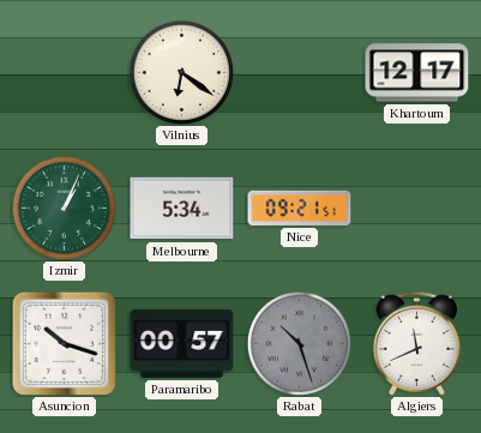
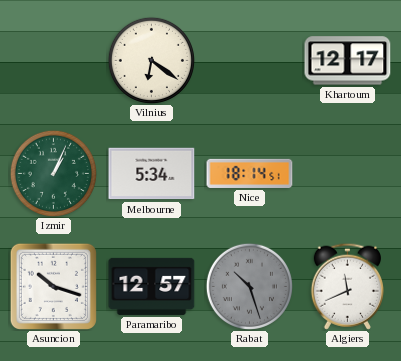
Nice: 09:21 -> 18:14 (250, 173)
Paramaribo: 00:57 -> 12:57 (152, 286)
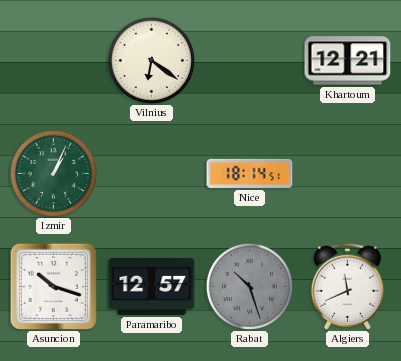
Khartoum: 12:17 -> 12:21 (348, 61)
Melbourne: 5:34 -> none (152, 174)
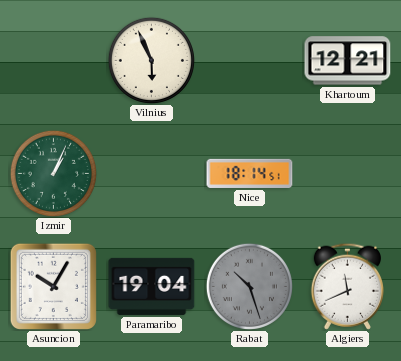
Vilnius: 6:21 -> 5:56 (151, 60)
Asuncion: 10:18 -> 10:05 (53, 286)
Paramaribo: 12:57 -> 19:04 (152, 286)
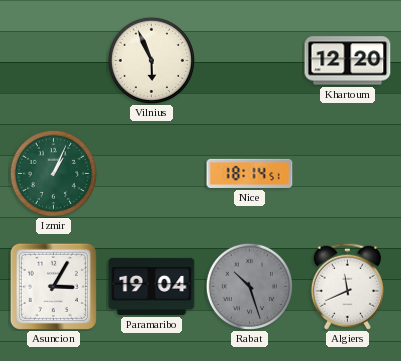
Khartoum: 12:21 -> 12:20 (348, 61)
Asuncion: 10:05 -> 3:05 (53, 286)
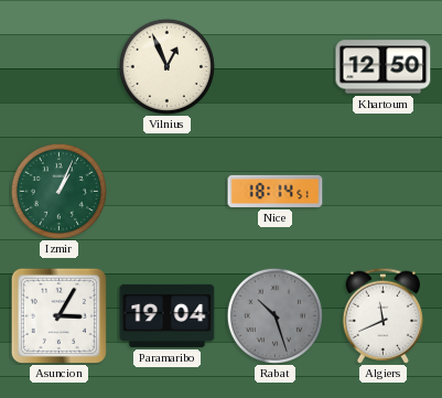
Vilnius: 5:56 -> 12:56 (166, 66)
Khartoum: 12:20 -> 12:50 (384, 67)
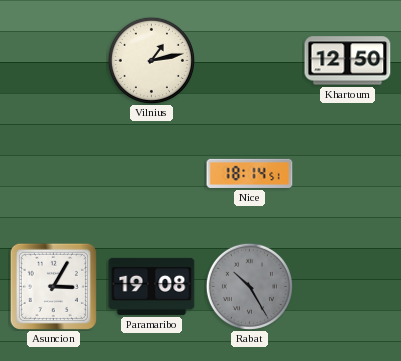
Vilnius: 12:56 -> 1:13 (151, 60)
Izmir: 1:04 -> none (58, 191)
Paramaribo: 19:04 -> 19:08 (152, 286)
Rabat: 10:27 -> 10:25 (249, 286)
Algiers: 11:41 -> none (382, 315)
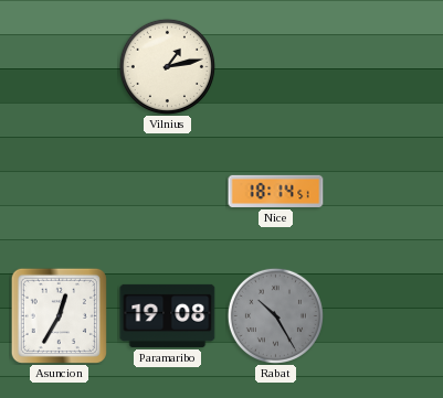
Khartoum: 12:50 -> none (348, 61)
Asuncion: 3:05 -> 12:35 (59, 315)
